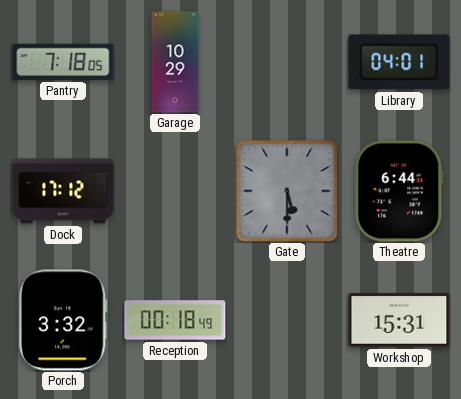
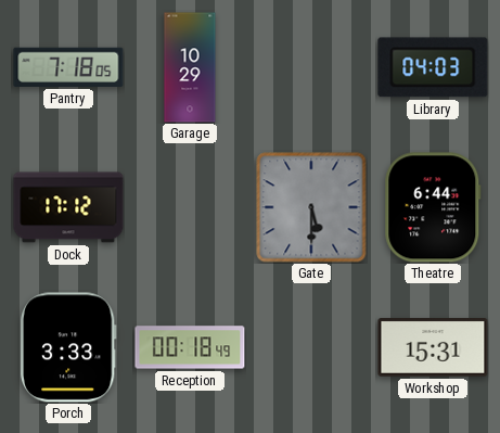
Library: 04:01 -> 04:03 (433, 67)
Porch: 3:32 -> 3:33 (68, 347)
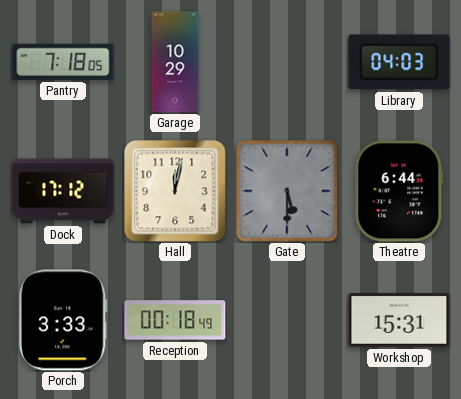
Hall: none -> 12:02 (175, 191)
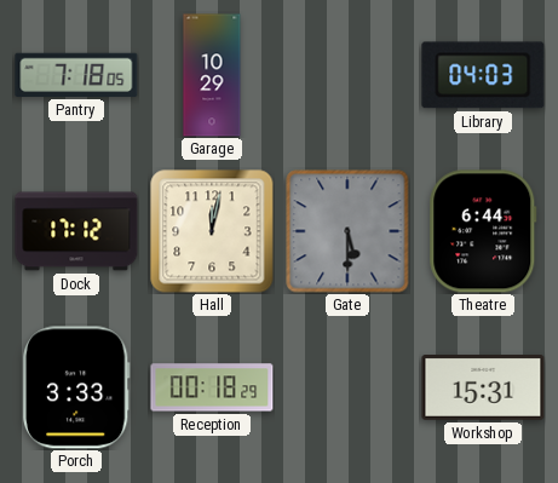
Reception: 00:18:49 -> 00:18:29 (212, 387)
